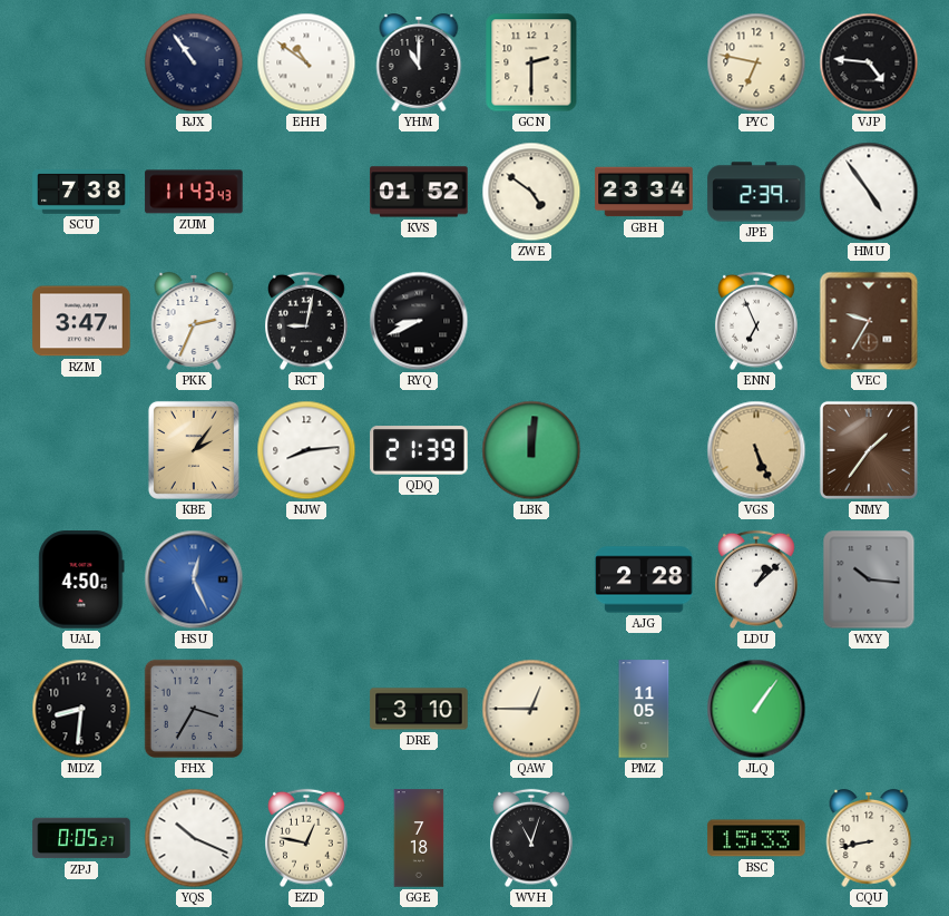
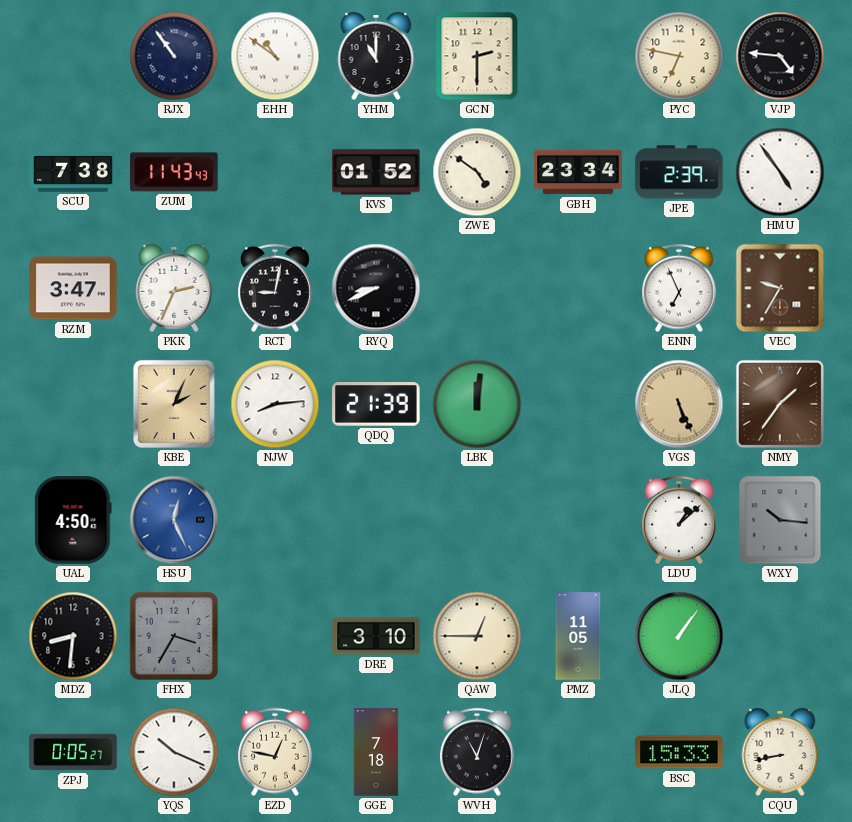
KBE: 2:06 -> 2:04 (174, 404)
AJG: 2:28 -> none (644, 579)
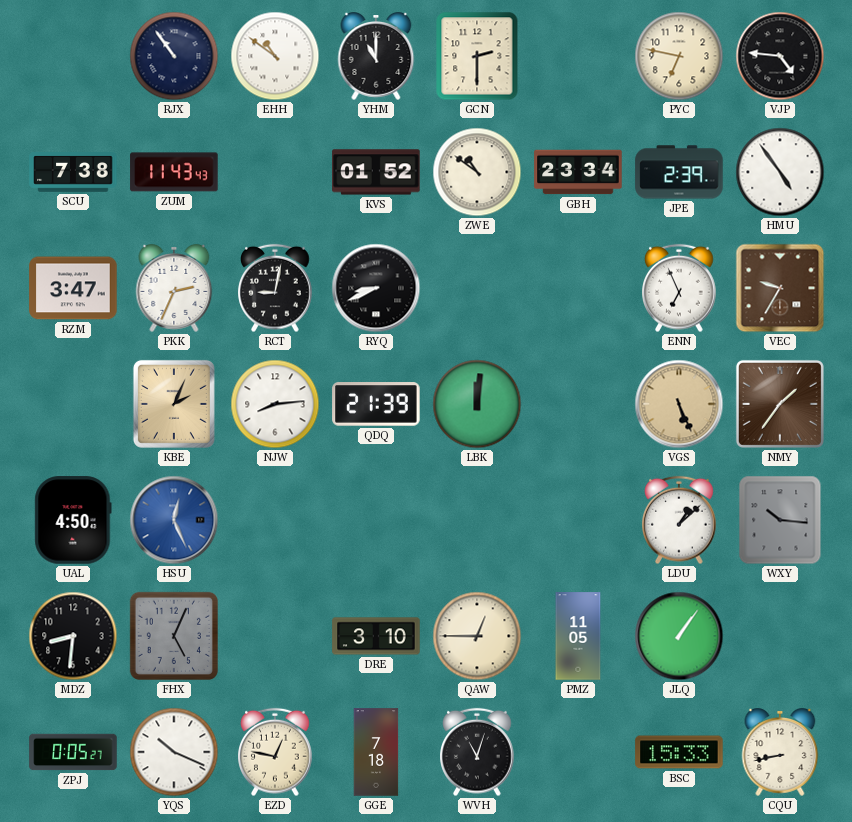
ZWE: 4:51 -> 10:51 (477, 172)
FHX: 3:35 -> 5:04 (174, 636)
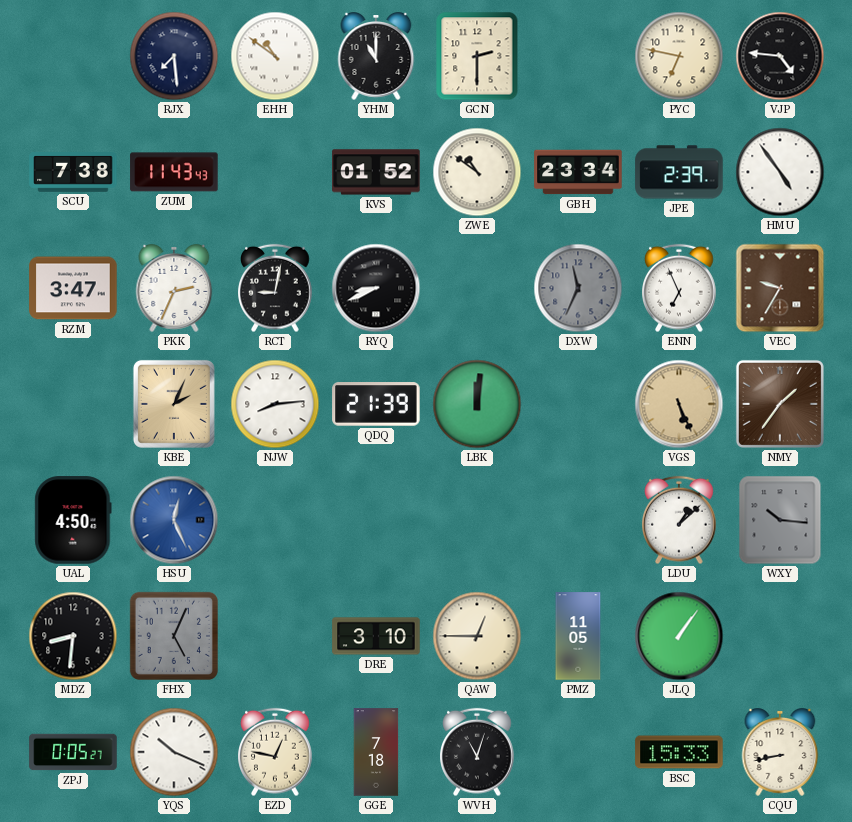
RJX: 10:54 -> 7:29 (174, 56)
DXW: none -> 11:34 (578, 288)
